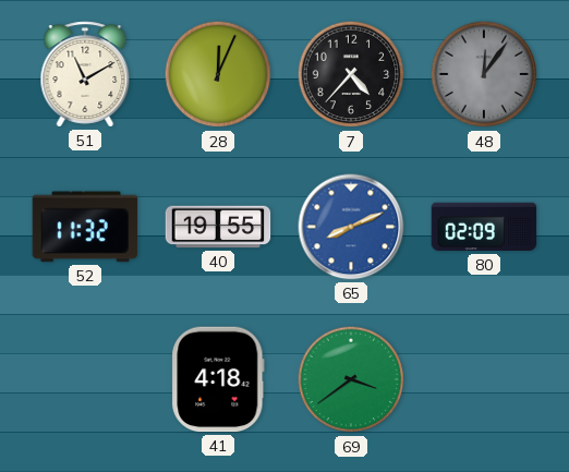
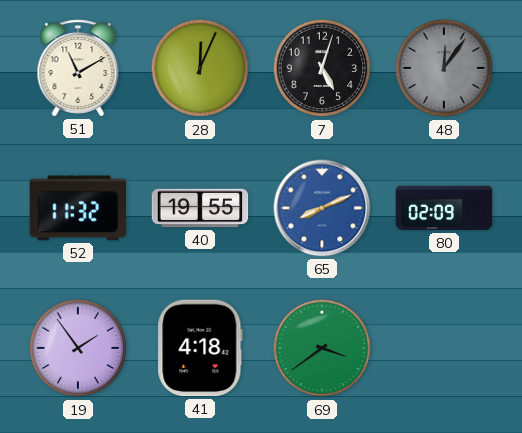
7: 4:37 -> 5:03 (322, 68)
19: none -> 1:54 (78, 348)
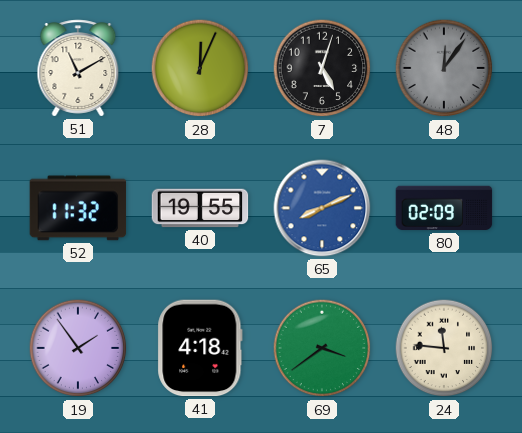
24: none -> 11:46 (444, 348)
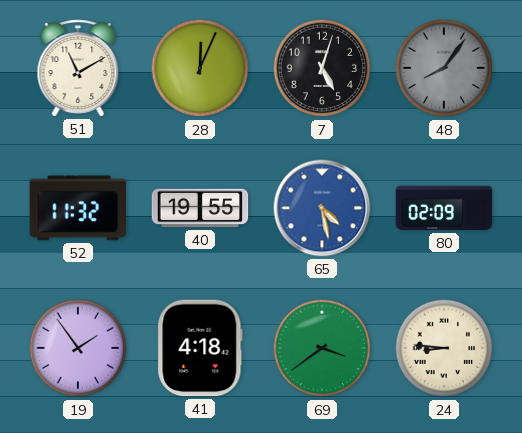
48: 12:06 -> 8:06 (444, 68)
65: 8:11 -> 4:28 (322, 208)
24: 11:46 -> 8:46 (444, 348)
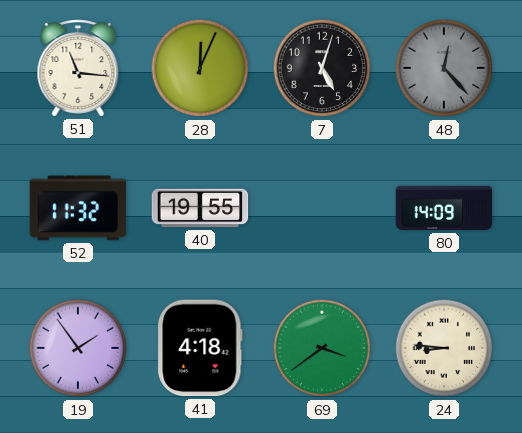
51: 11:10 -> 11:16 (78, 68)
48: 8:06 -> 12:23 (444, 68)
65: 4:28 -> none (322, 208)
80: 02:09 -> 14:09 (444, 208)
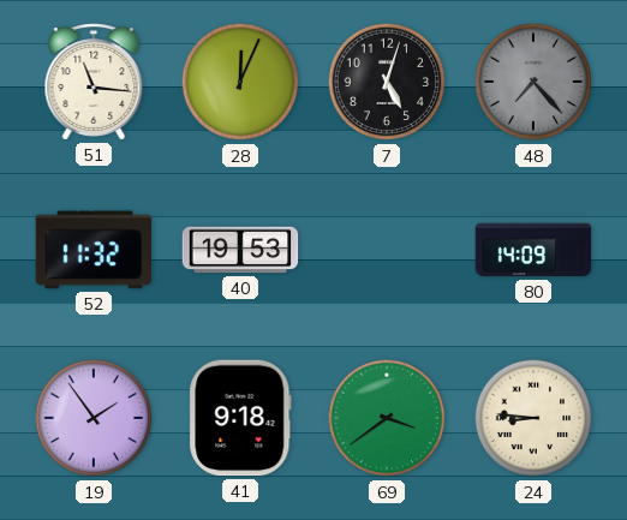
48: 12:23 -> 7:23 (533, 82)
40: 19:55 -> 19:53 (240, 250)
41: 4:18 -> 9:18 (240, 418)
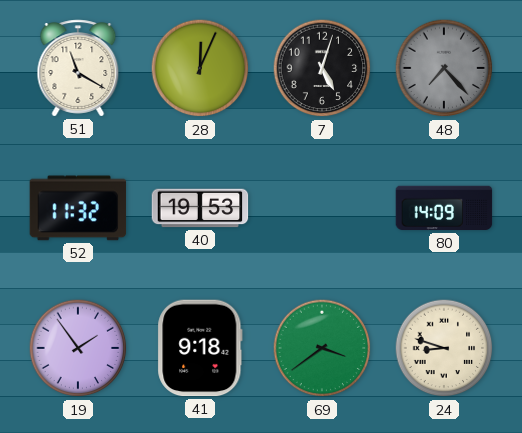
51: 11:16 -> 11:20 (78, 68)
24: 8:46 -> 8:48 (444, 348)
